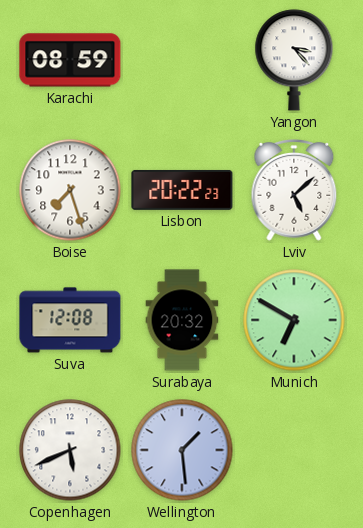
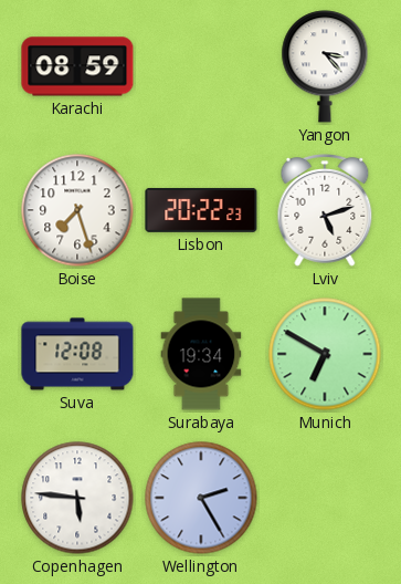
Lviv: 5:08 -> 5:12 (325, 211)
Surabaya: 20:32 -> 19:34 (201, 354)
Copenhagen: 5:41 -> 5:46 (77, 498)
Wellington: 1:29 -> 2:25 (201, 498)
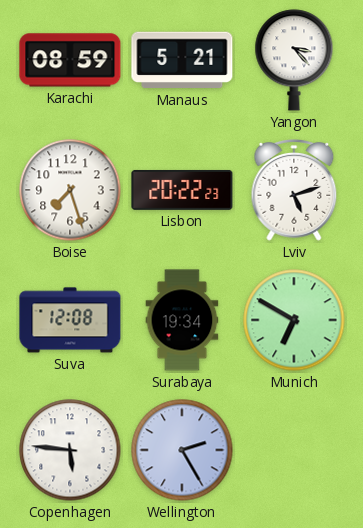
Manaus: none -> 5:21 (182, 60)
